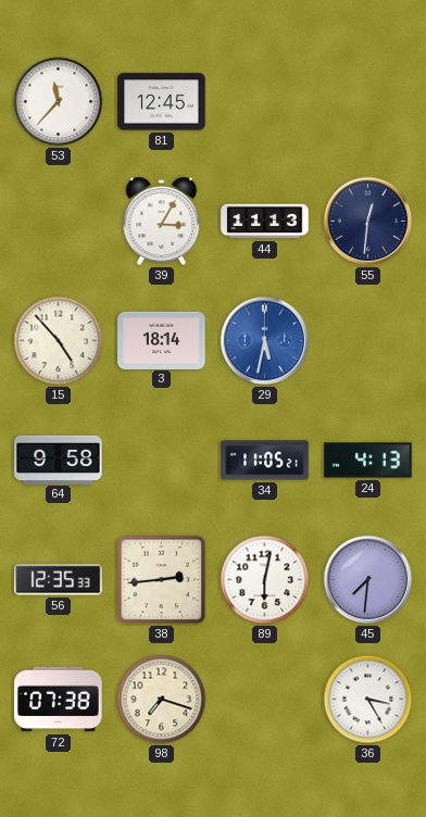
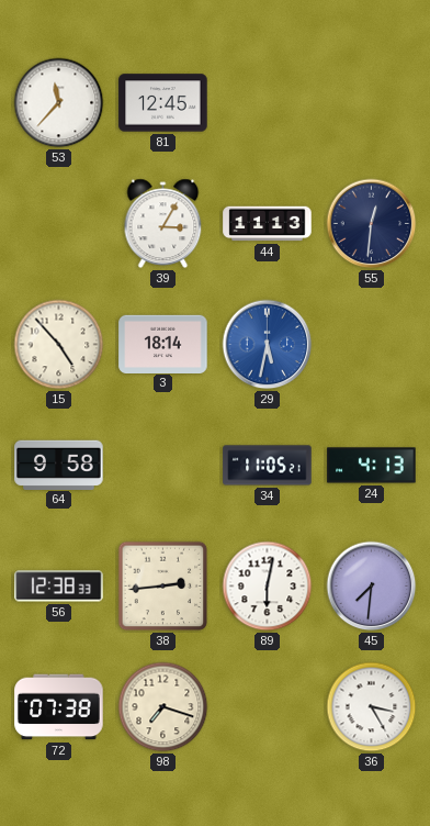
56: 12:35 -> 12:38 (59, 587)
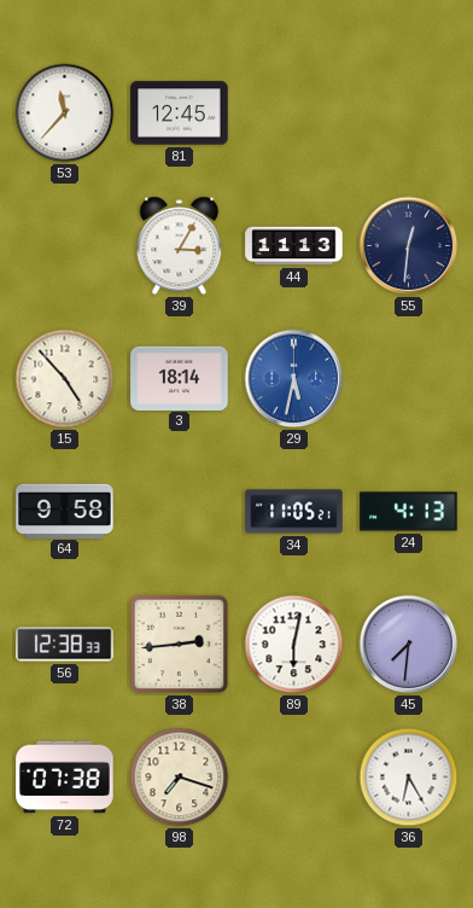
36: 3:25 -> 6:25 (409, 778)
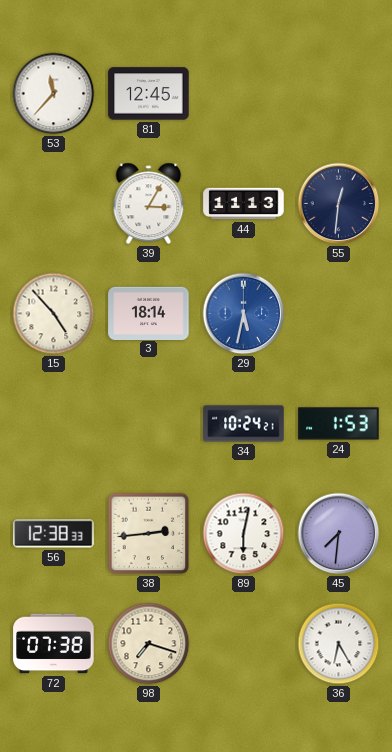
64: 9:58 -> none (65, 511)
34: 11:05 -> 10:24 (244, 424)
24: 4:13 -> 1:53 (339, 424)
